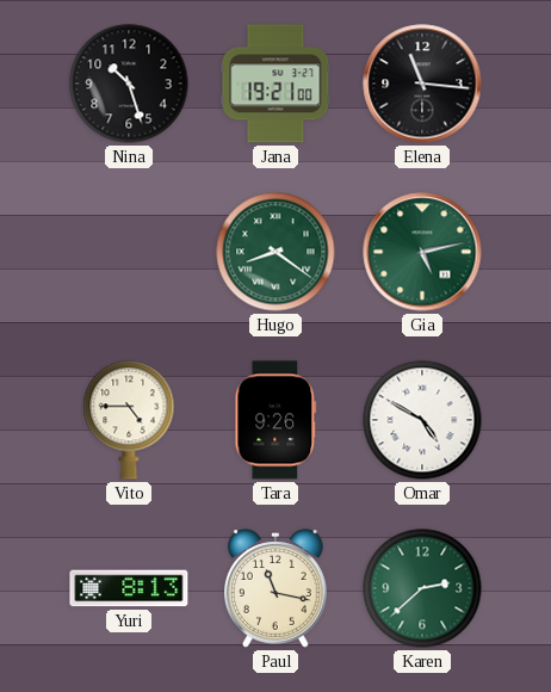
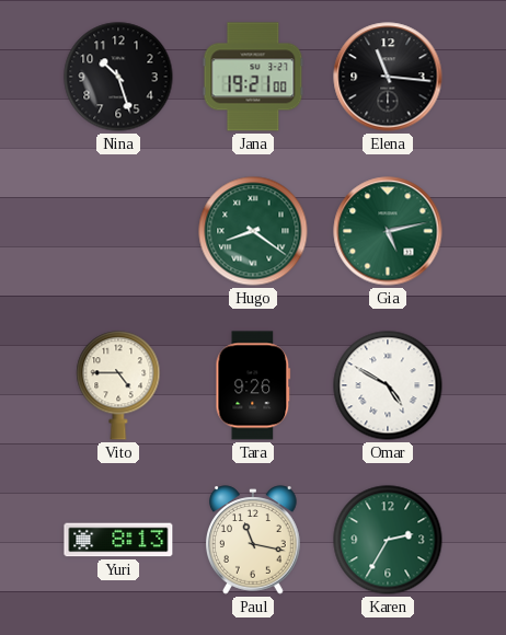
Karen: 2:38 -> 2:35 (388, 540)
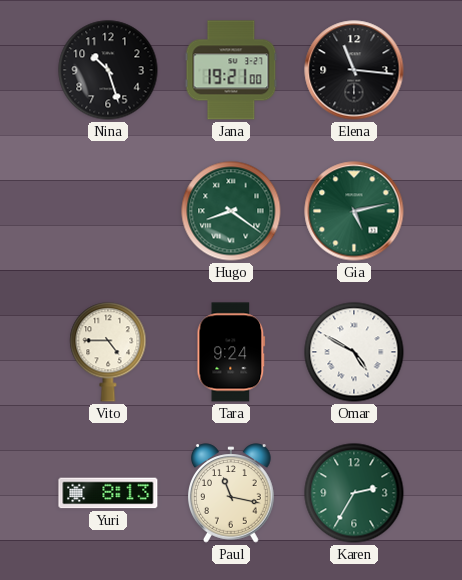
Tara: 9:26 -> 9:24 (231, 352)
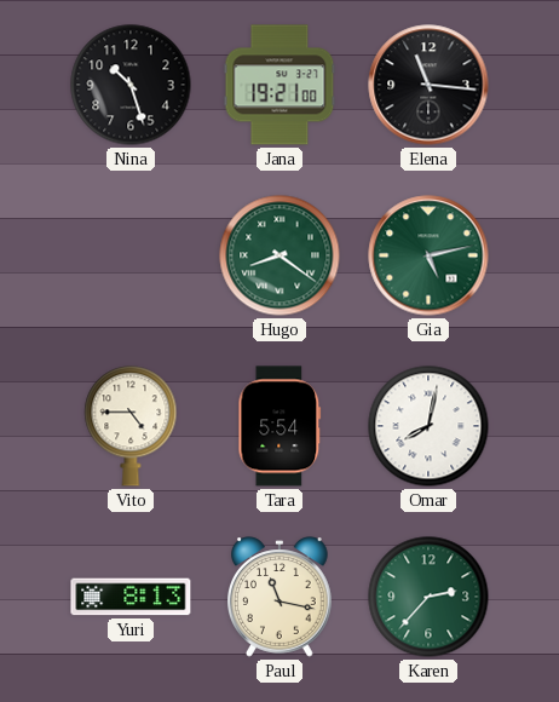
Tara: 9:24 -> 5:54 (279, 426)
Omar: 4:50 -> 8:02 (428, 426)
Karen: 2:35 -> 2:37 (428, 597)
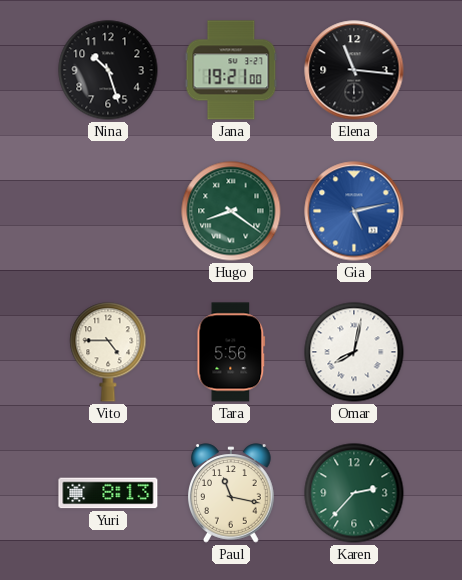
Gia dial: green -> blue (354, 211)
Tara: 5:54 -> 5:56 (231, 352)
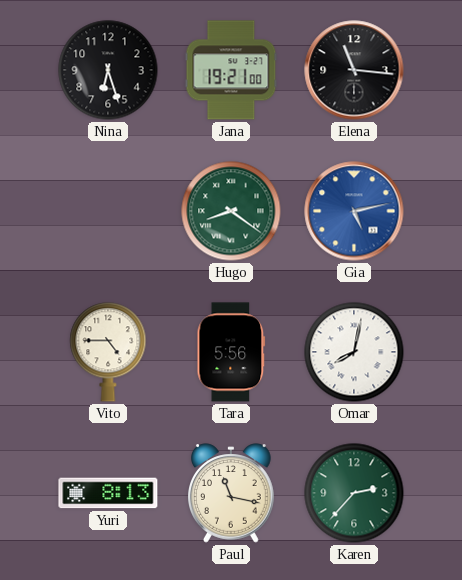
Nina: 10:27 -> 6:27 (108, 70)
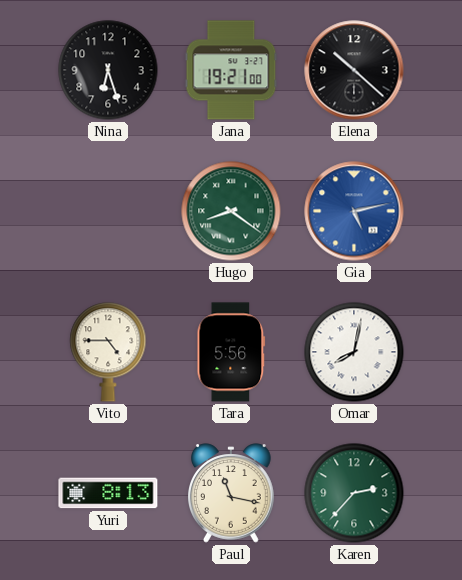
Elena: 11:16 -> 10:22 (354, 70)
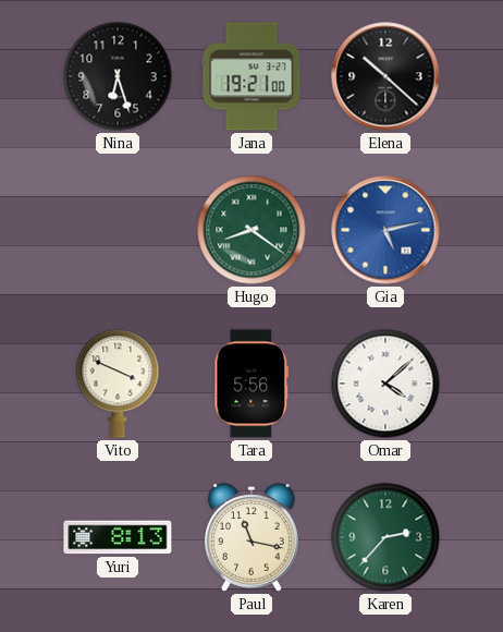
Vito: 4:45 -> 3:49 (118, 384)
Omar: 8:02 -> 4:08 (385, 384)
